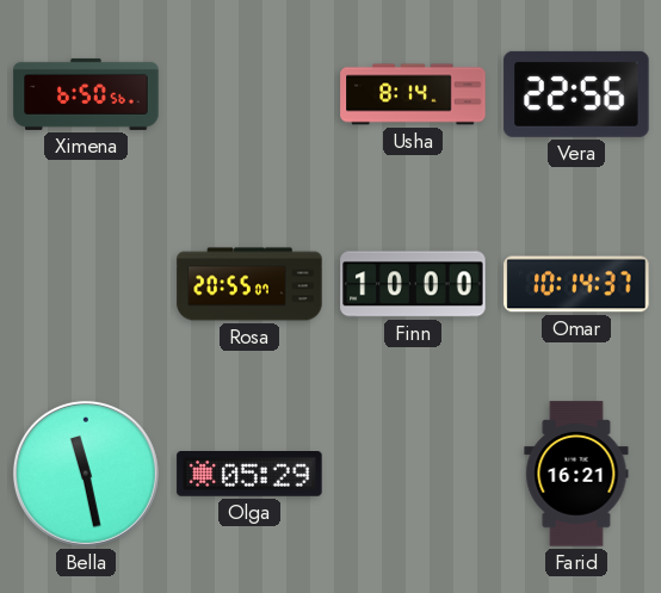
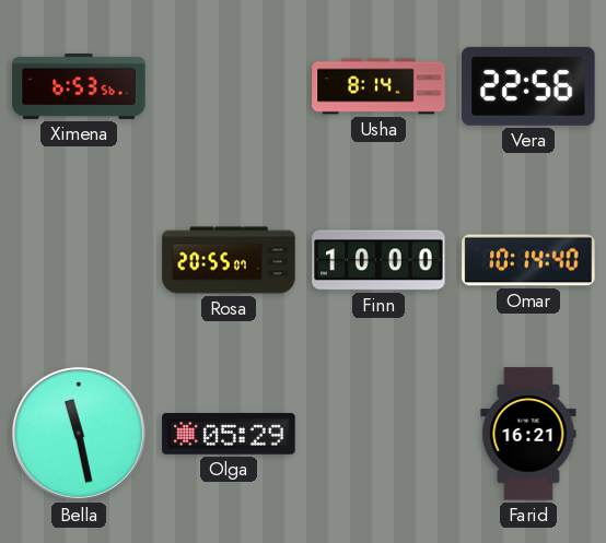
Ximena: 6:50 -> 6:53 (79, 86)
Omar: 10:14:37 -> 10:14:40 (528, 260)
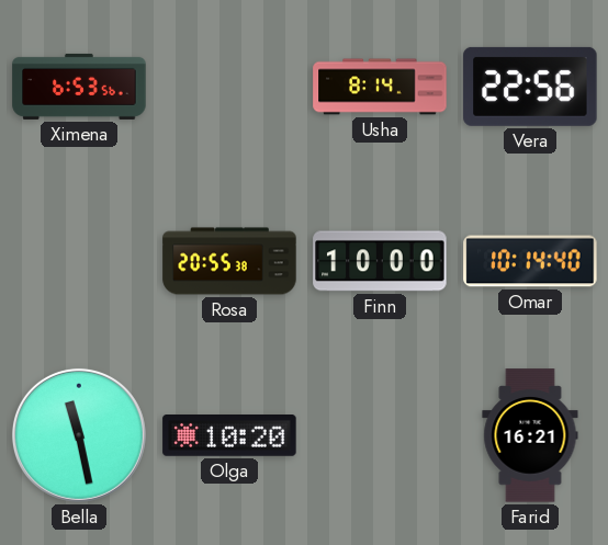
Rosa: 20:55:07 -> 20:55:38 (229, 261)
Olga: 05:29 -> 10:20 (229, 436)
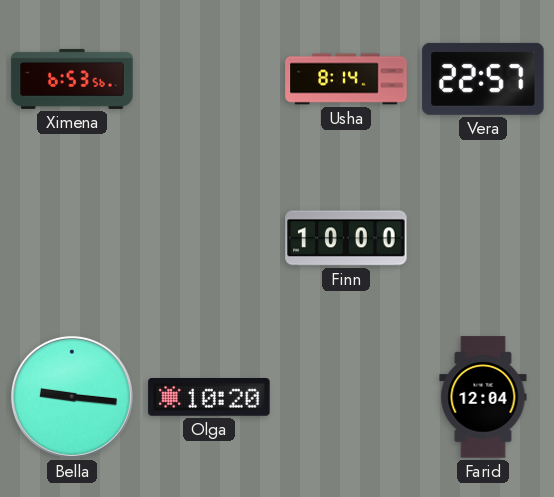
Vera: 22:56 -> 22:57 (483, 79)
Rosa: 20:55 -> none (229, 261)
Omar: 10:14 -> none (530, 261)
Bella: 11:28 -> 9:16 (72, 397)
Farid: 16:21 -> 12:04 (483, 397)
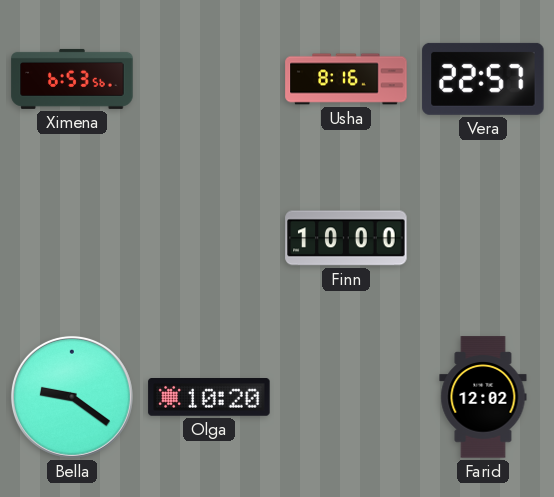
Usha: 8:14 -> 8:16 (346, 79)
Bella: 9:16 -> 9:21 (72, 397)
Farid: 12:04 -> 12:02 (483, 397)
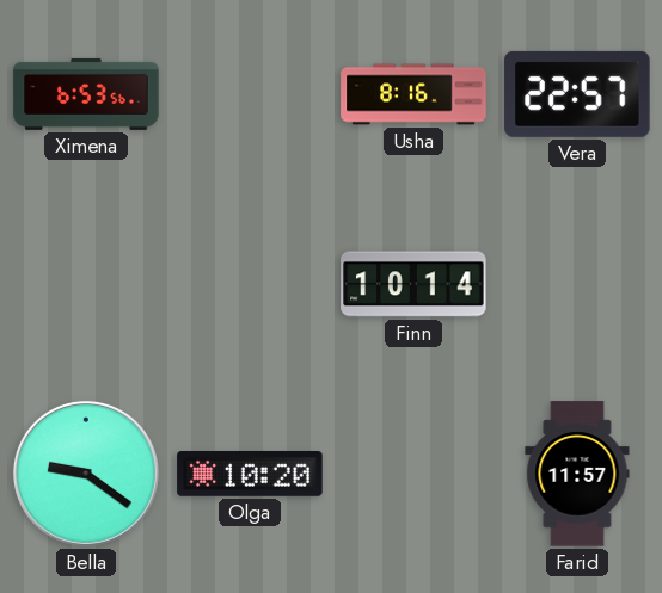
Finn: 10:00 -> 10:14 (413, 284)
Farid: 12:02 -> 11:57 (577, 474)
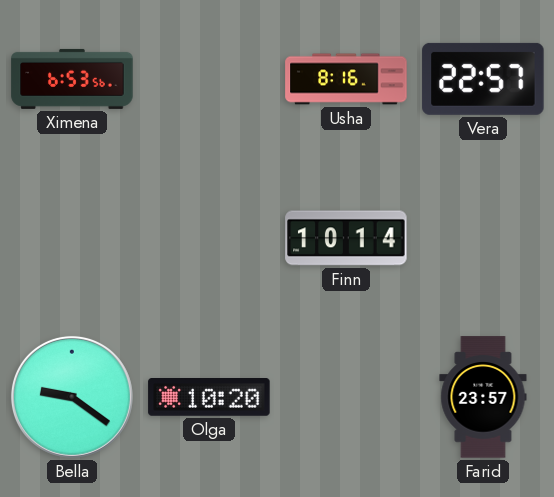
Farid: 11:57 -> 23:57 (483, 397)
